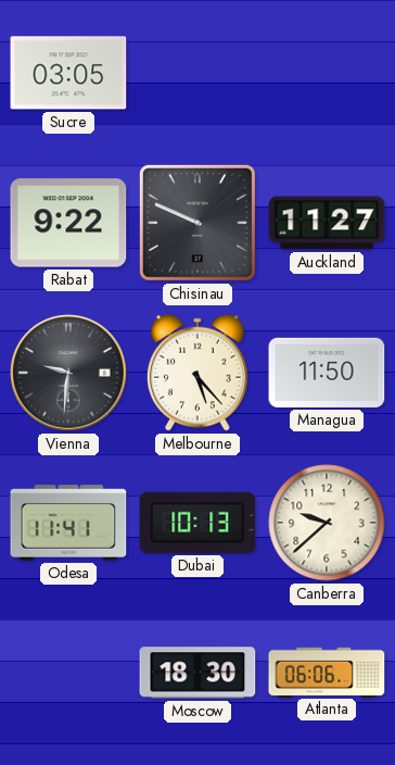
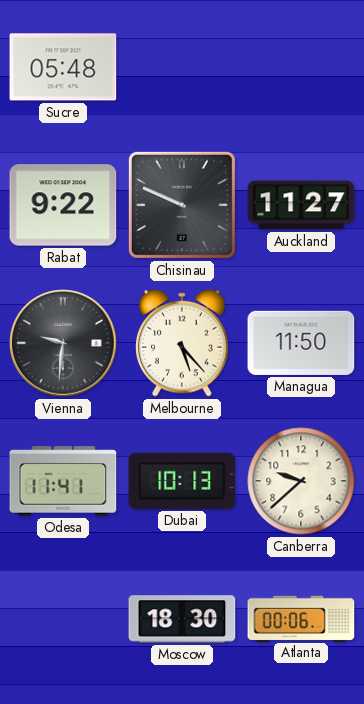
Sucre: 03:05 -> 05:48 (63, 67)
Atlanta: 06:06 -> 00:06 (301, 618)
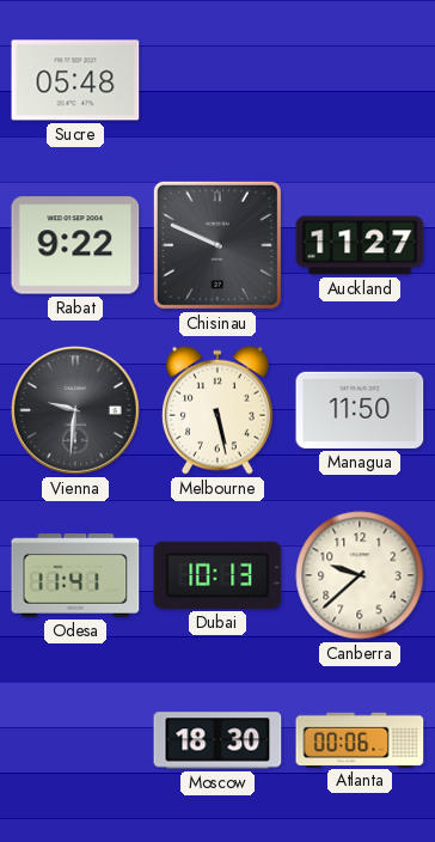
Melbourne: 5:23 -> 5:28 (219, 410)
